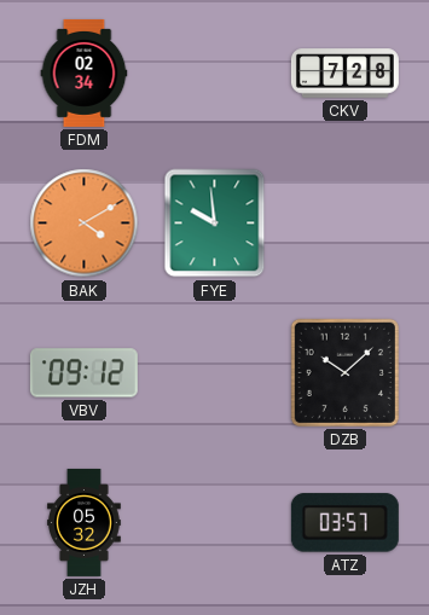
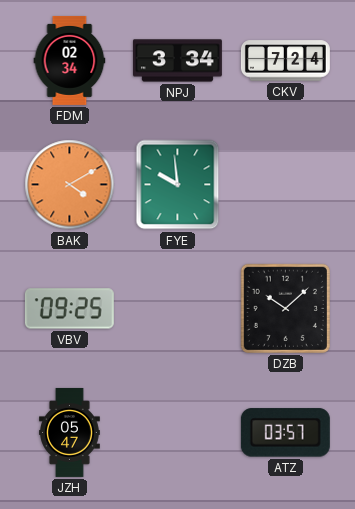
NPJ: none -> 3:34 (177, 61)
CKV: 7:28 -> 7:24 (285, 61)
VBV: 09:12 -> 09:25 (69, 309)
JZH: 05:32 -> 05:47 (70, 432)
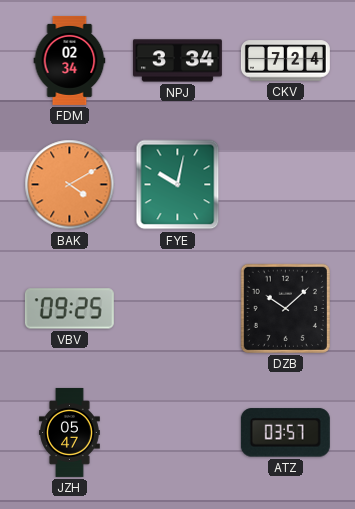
FYE: 9:59 -> 10:02 (178, 185)
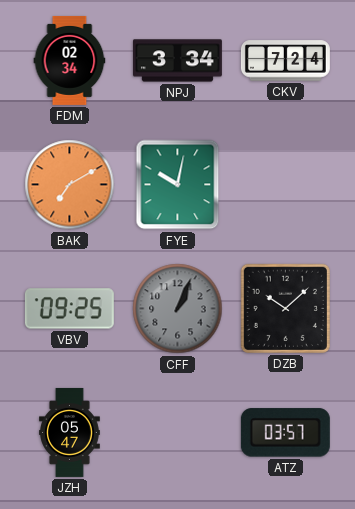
BAK: 4:10 -> 7:10 (70, 185)
CFF: none -> 1:04 (178, 309)
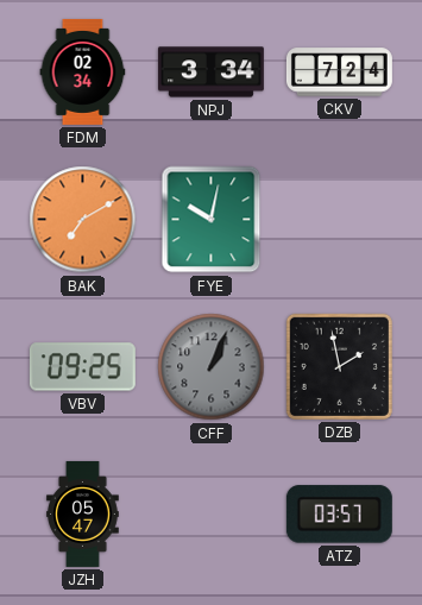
DZB: 10:08 -> 1:58 (339, 366)
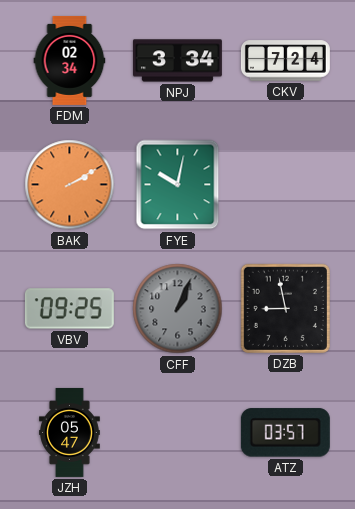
BAK: 7:10 -> 2:10 (70, 185)
DZB: 1:58 -> 8:58 (285, 308)
